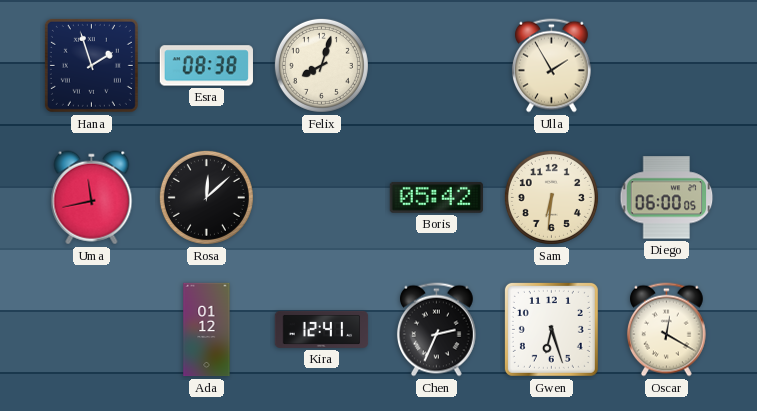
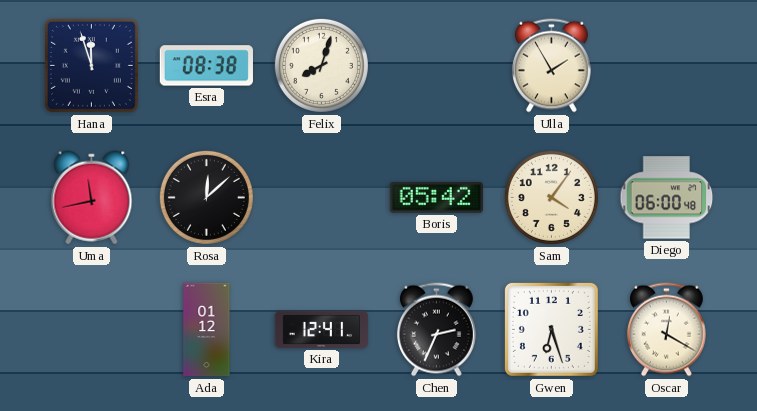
Hana: 1:57 -> 11:57 (91, 65)
Sam: 6:31 -> 4:06 (551, 197)
Diego: 06:00:05 -> 06:00:48 (667, 198)
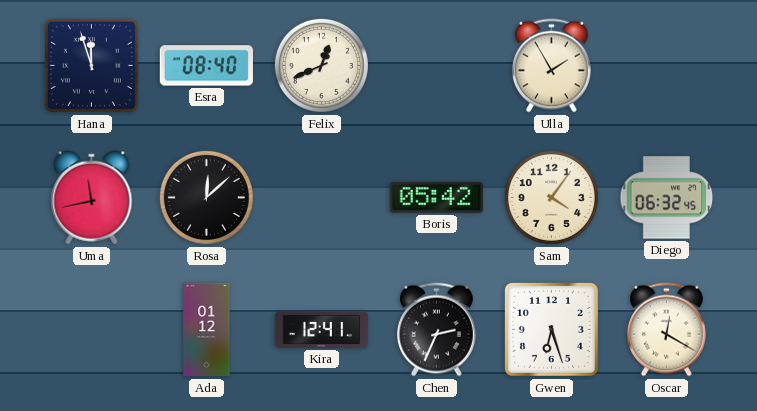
Esra: 08:38 -> 08:40 (206, 66)
Felix: 8:03 -> 12:41 (321, 65)
Diego: 06:00 -> 06:32 (667, 198)
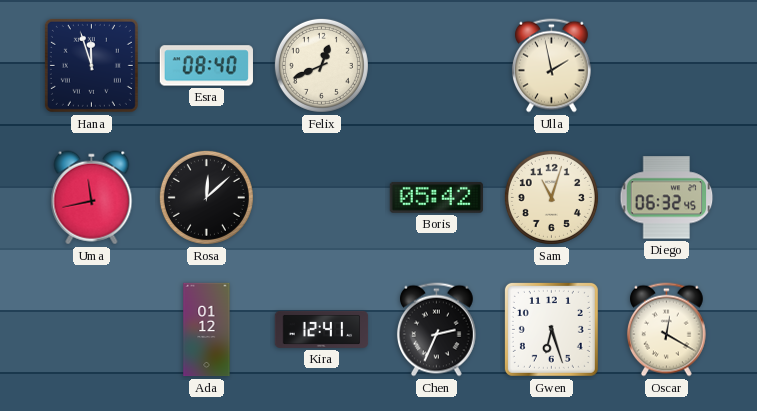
Ulla: 1:55 -> 1:58 (551, 66)
Sam: 4:06 -> 11:03 (551, 197)
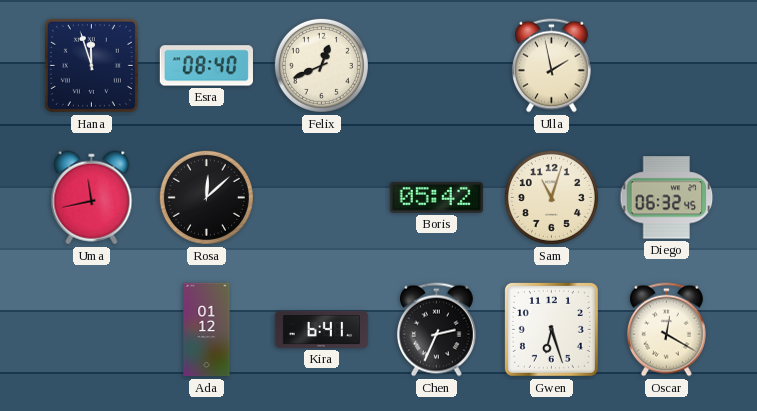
Kira: 12:41 -> 6:41 (322, 329)
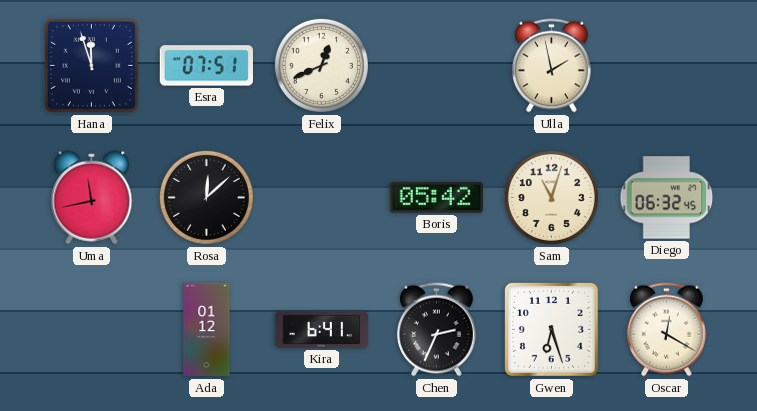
Esra: 08:40 -> 07:51 (206, 66)
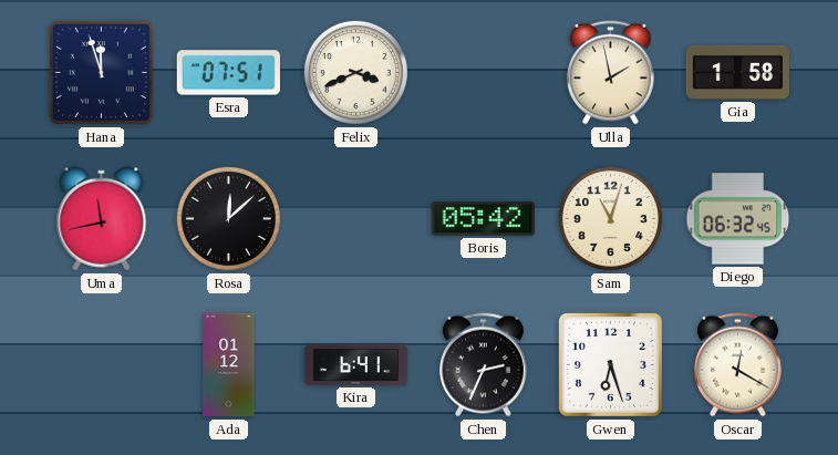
Felix: 12:41 -> 3:41 (355, 72)
Gia: none -> 1:58 (737, 72)
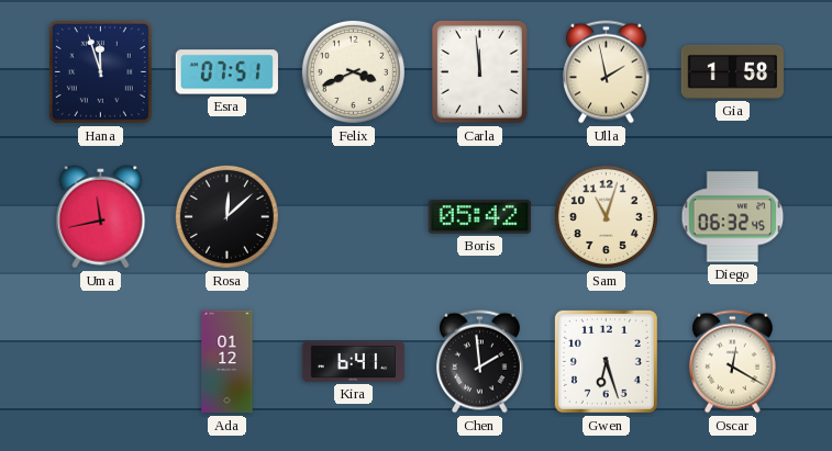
Carla: none -> 11:59 (480, 72)
Chen: 2:34 -> 1:59 (479, 362)
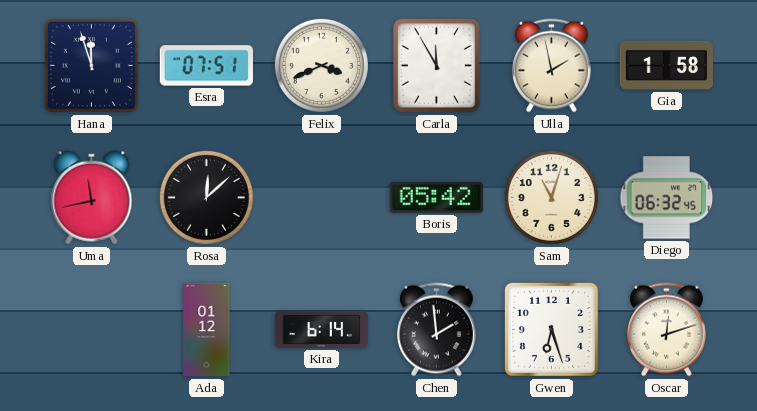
Carla: 11:59 -> 11:55 (437, 66)
Kira: 6:41 -> 6:14 (322, 329)
Oscar: 12:20 -> 12:12 (666, 330)
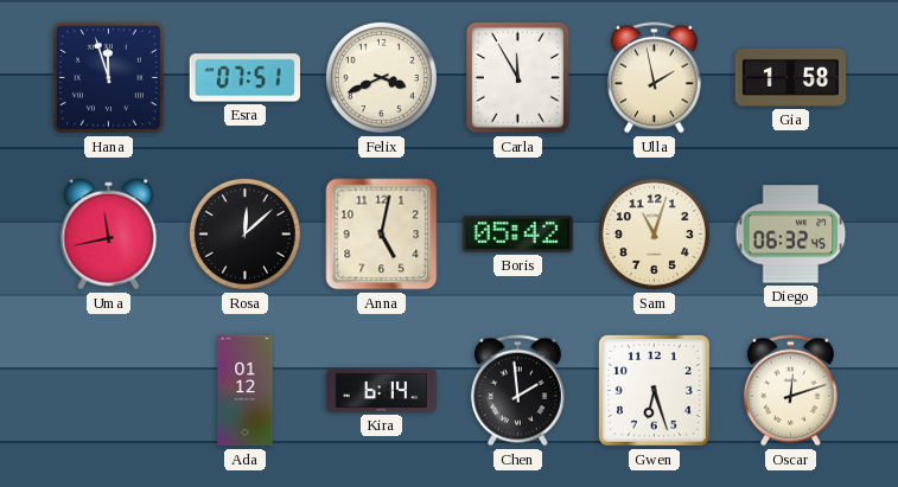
Anna: none -> 5:02 (382, 235)
